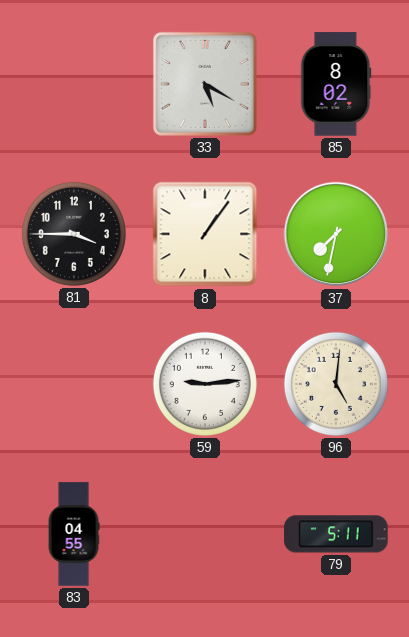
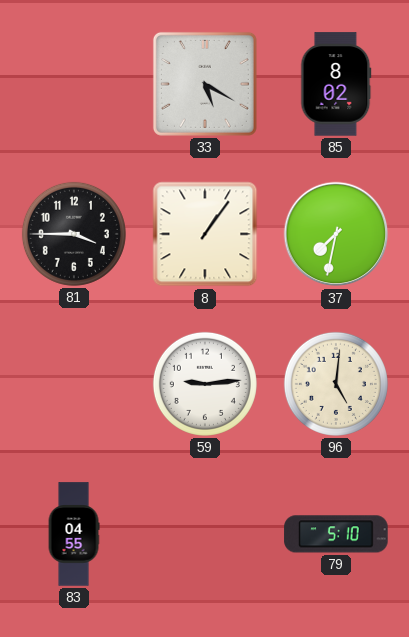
79: 5:11 -> 5:10 (336, 534)
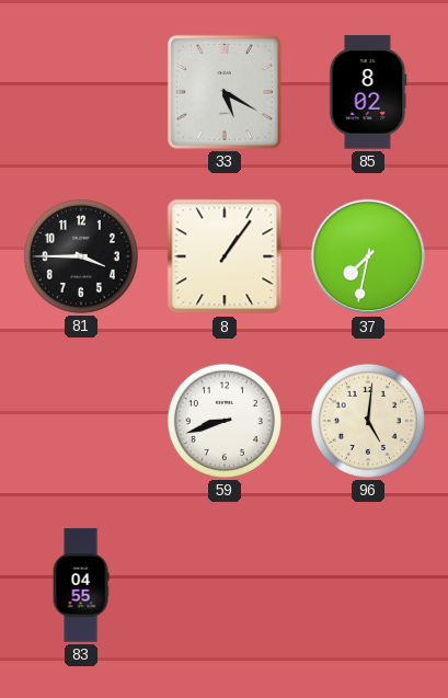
59: 9:14 -> 8:42 (225, 421)
79: 5:10 -> none (336, 534)
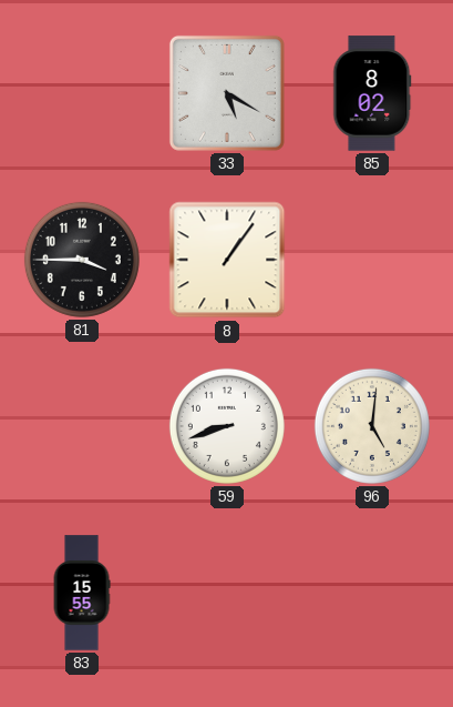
37: 7:32 -> none (368, 256)
83: 04:55 -> 15:55 (82, 593)
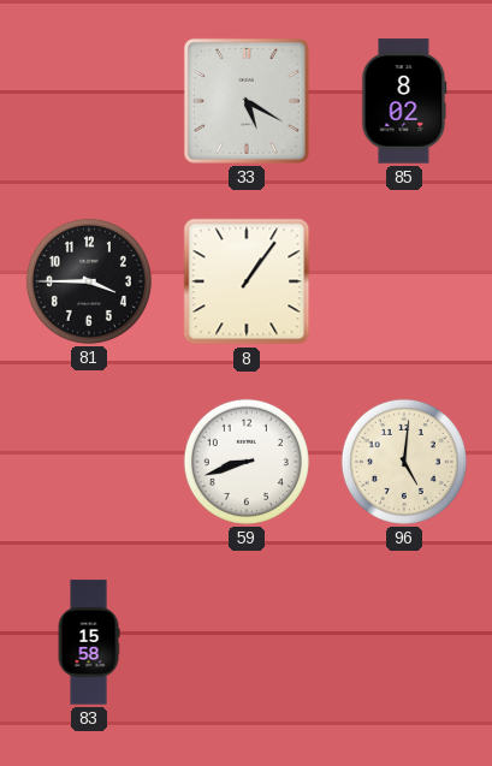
83: 15:55 -> 15:58 (89, 642)
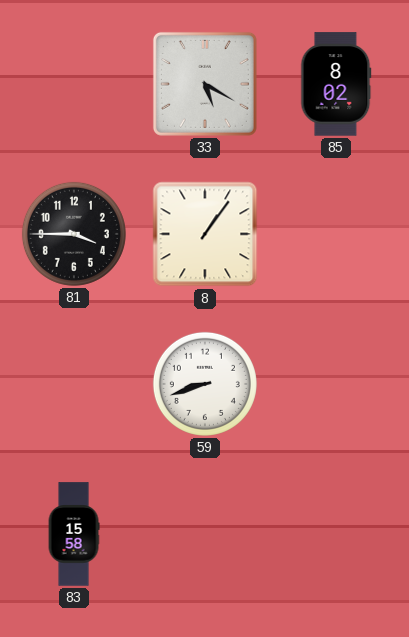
96: 5:01 -> none (404, 462)
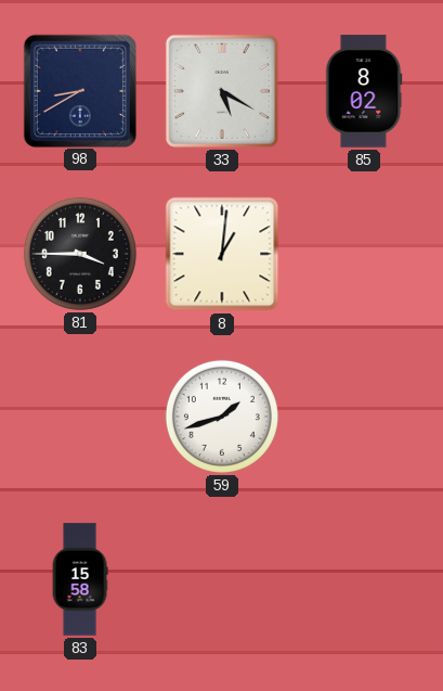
98: none -> 8:40 (79, 90)
8: 1:06 -> 1:01 (222, 254)
59: 8:42 -> 1:42 (222, 417)
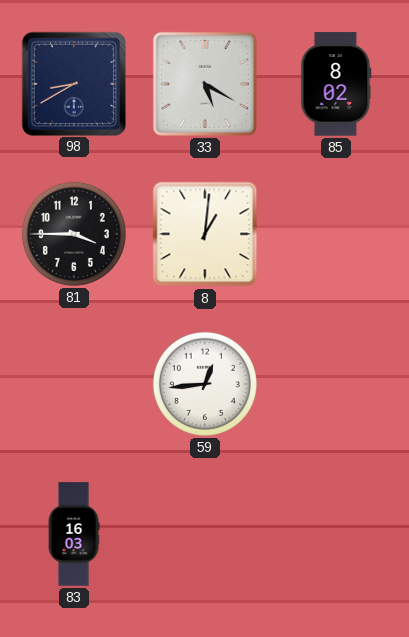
59: 1:42 -> 12:44 (205, 384)
83: 15:58 -> 16:03 (74, 534)
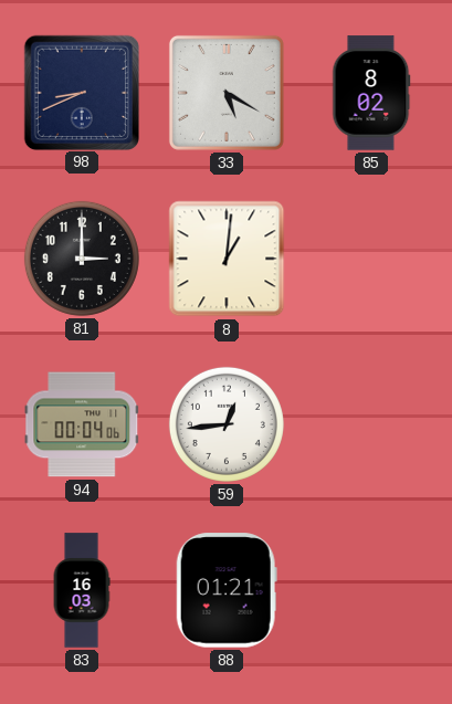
98: 8:40 -> 8:41 (81, 92)
81: 3:45 -> 3:00 (82, 259)
94: none -> 00:04 (82, 424)
88: none -> 01:21 (227, 590)
